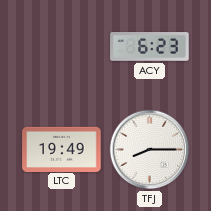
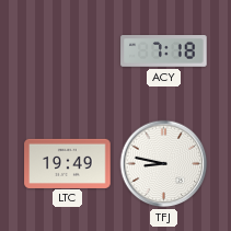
ACY: 6:23 -> 7:18 (164, 51)
TFJ: 8:15 -> 8:47 (164, 164)
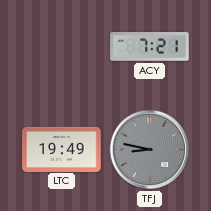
ACY: 7:18 -> 7:21 (150, 47)
TFJ dial: white -> grey (150, 150)
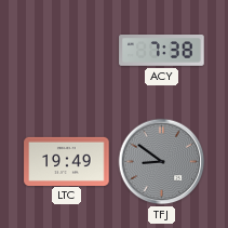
ACY: 7:21 -> 7:38 (162, 51)
TFJ: 8:47 -> 8:51 (162, 162)
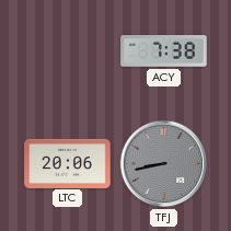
LTC: 19:49 -> 20:06 (68, 163)
TFJ: 8:51 -> 8:43 (164, 164)
